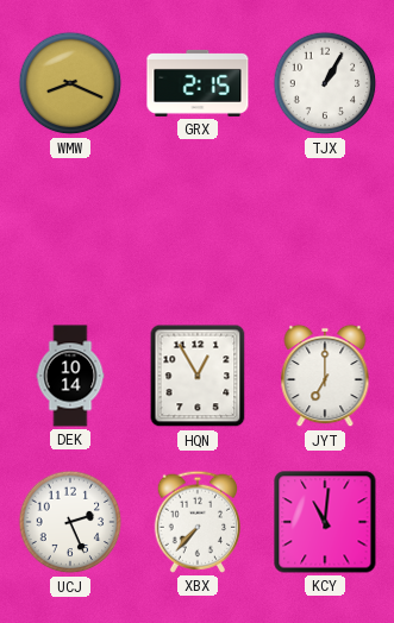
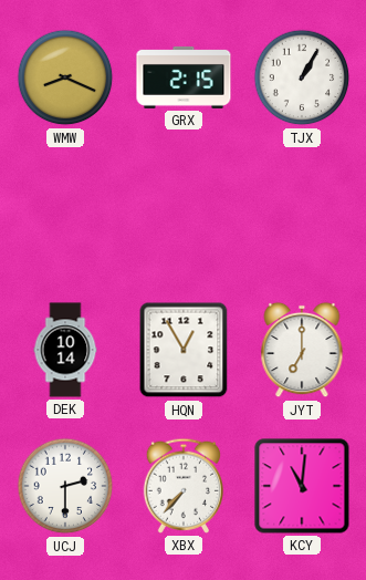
UCJ: 2:26 -> 2:30 (65, 486)
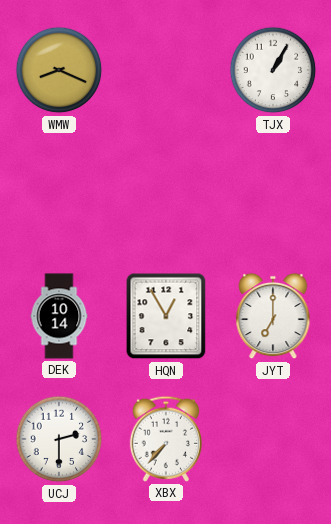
GRX: 2:15 -> none (184, 77)
KCY: 11:01 -> none (302, 486)
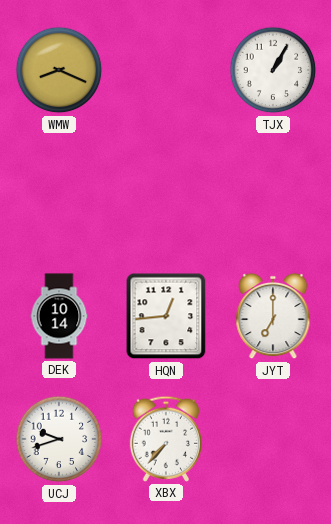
HQN: 12:55 -> 12:44 (166, 316)
UCJ: 2:30 -> 9:42 (59, 439)
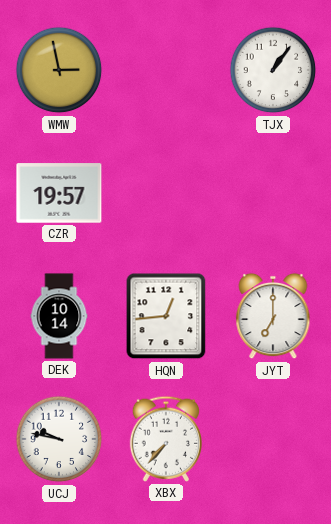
WMW: 8:19 -> 2:58 (59, 70)
TJX: 1:05 -> 1:06 (273, 70)
CZR: none -> 19:57 (59, 193)
UCJ: 9:42 -> 9:47 (59, 439)
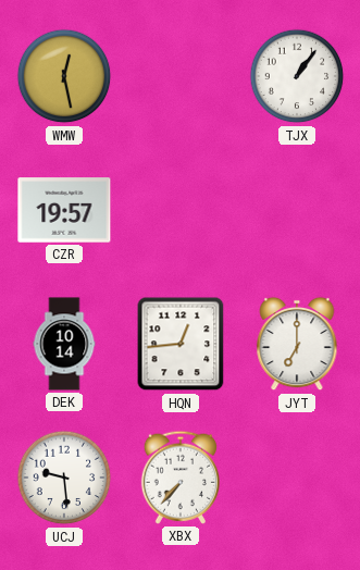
WMW: 2:58 -> 12:28 (64, 76)
UCJ: 9:47 -> 9:29 (64, 478)
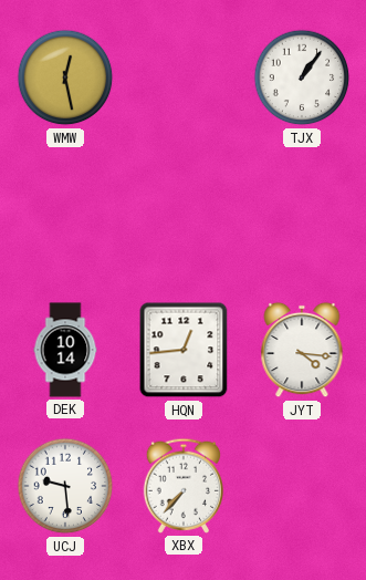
CZR: 19:57 -> none (64, 210)
JYT: 7:00 -> 4:16 (302, 350)
